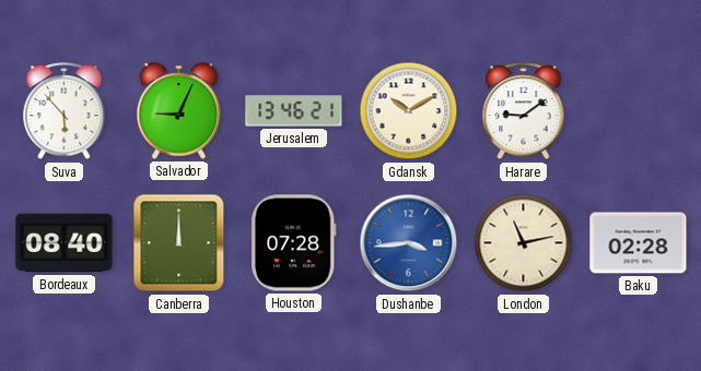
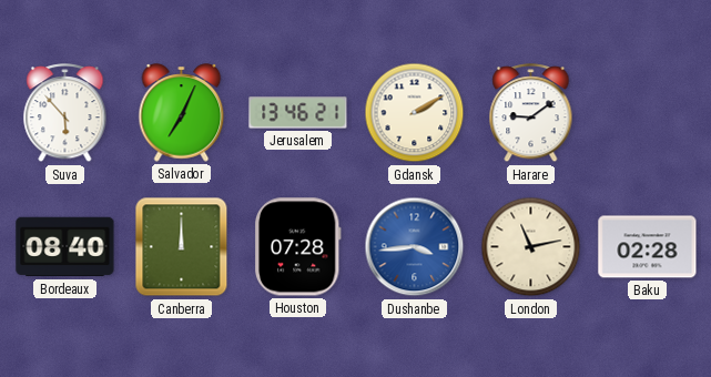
Salvador: 9:04 -> 7:04 (182, 113)
Gdansk: 10:10 -> 2:10 (415, 113)
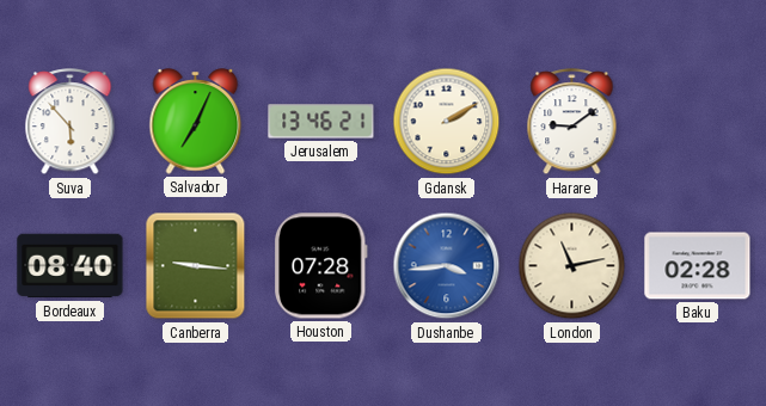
Canberra: 12:00 -> 9:16 (196, 266)
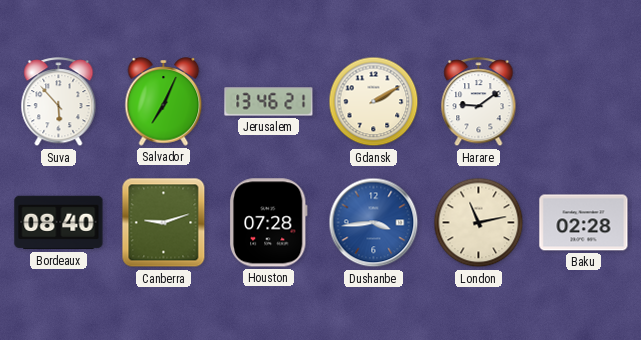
Canberra: 9:16 -> 9:12 (164, 223)
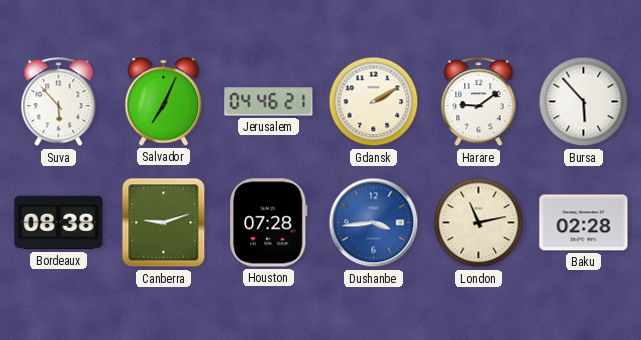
Jerusalem: 13:46 -> 04:46 (269, 102)
Bursa: none -> 5:53 (584, 102)
Bordeaux: 08:40 -> 08:38 (59, 223)
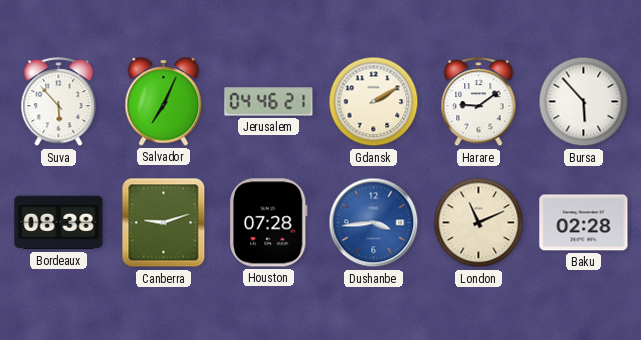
London: 11:13 -> 11:11 (479, 223)
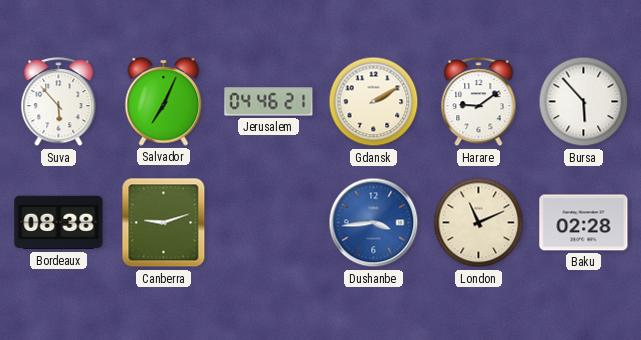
Houston: 07:28 -> none (268, 223)
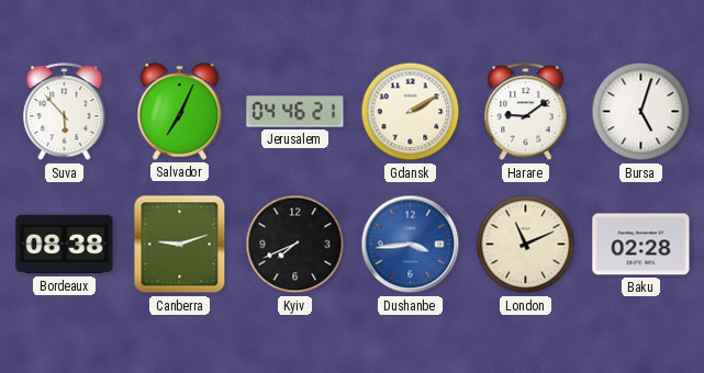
Bursa: 5:53 -> 5:03 (641, 112)
Kyiv: none -> 7:41 (295, 245)
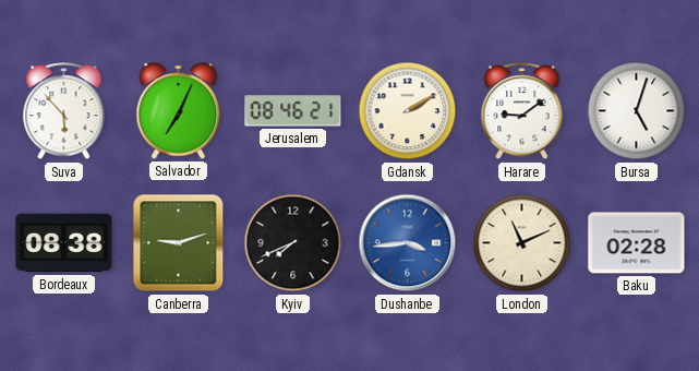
Jerusalem: 04:46 -> 08:46 (293, 111)
